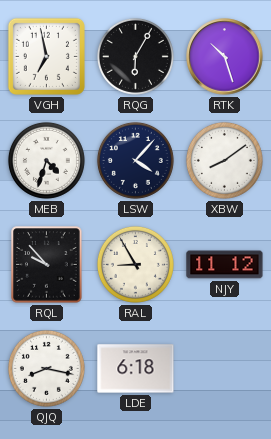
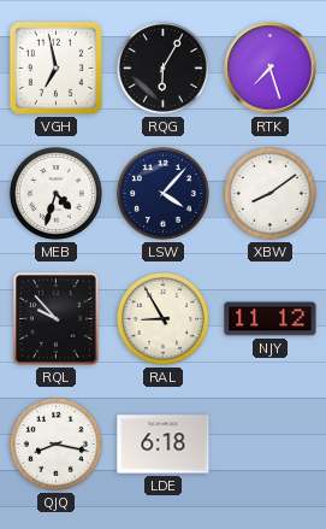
RTK: 10:27 -> 7:27 (271, 69)
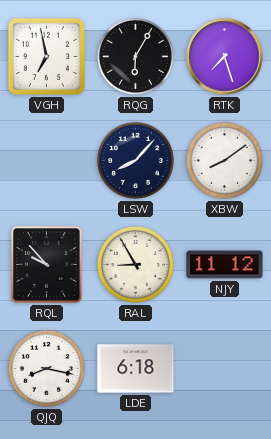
MEB: 4:33 -> none (55, 193)
LSW: 4:07 -> 8:07 (135, 160)
